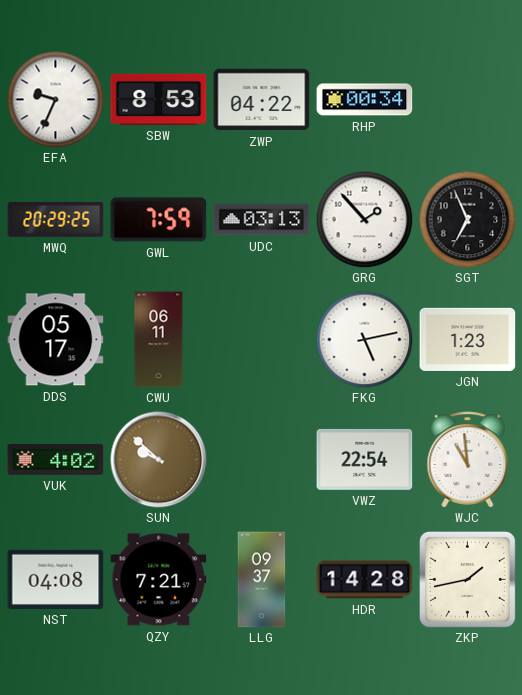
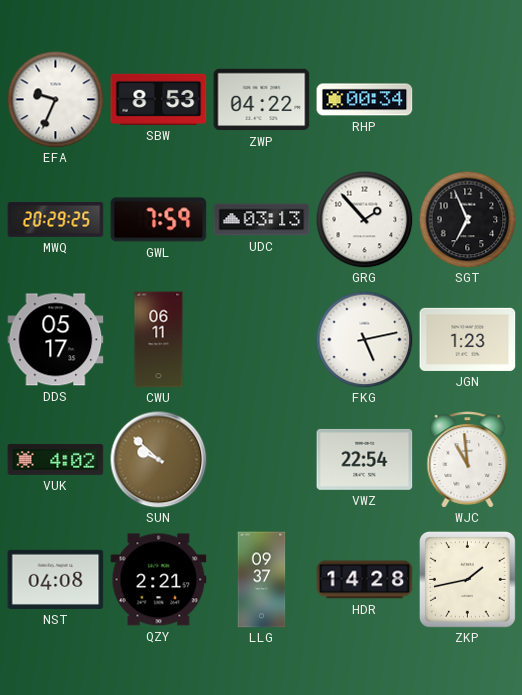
QZY: 7:21 -> 2:21 (159, 580)
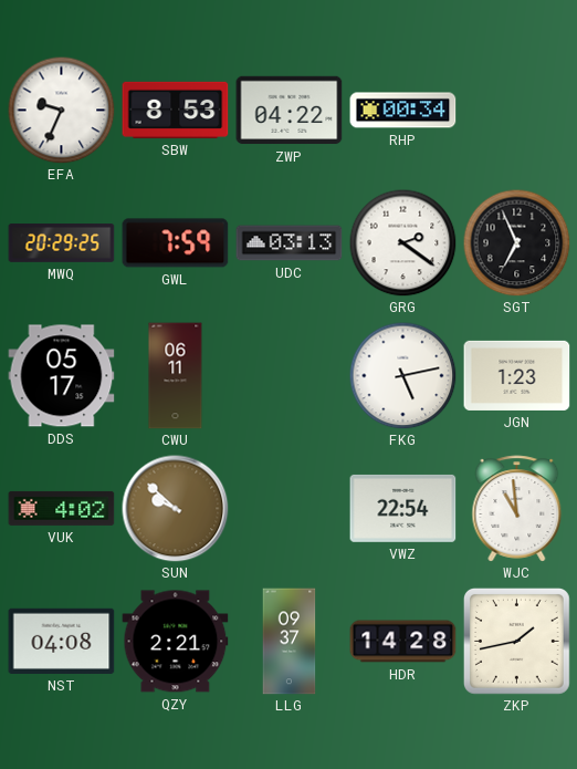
GRG: 1:53 -> 2:21 (402, 242)
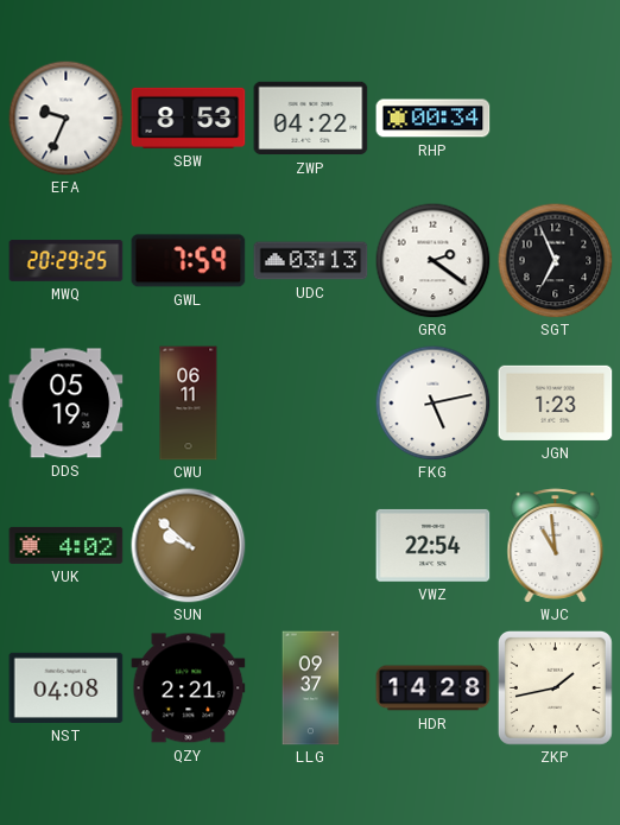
DDS: 05:17 -> 05:19 (67, 404)
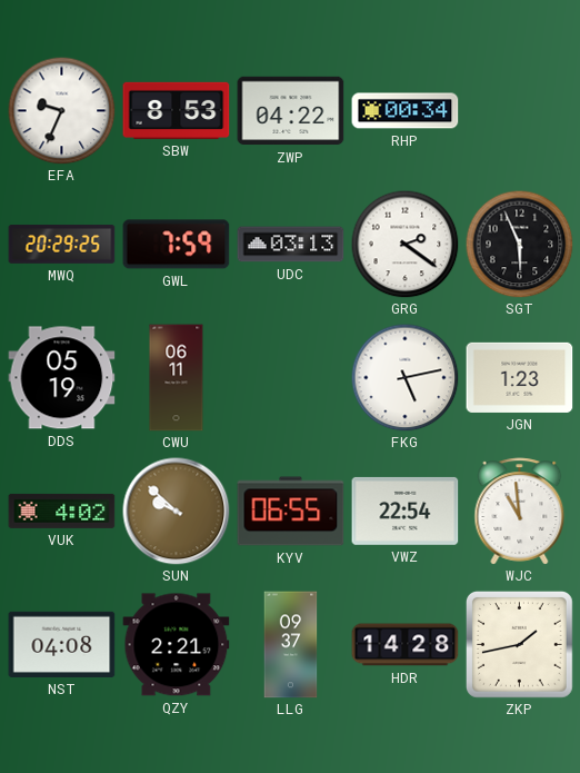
SGT: 6:56 -> 5:56 (519, 244)
KYV: none -> 06:55 (291, 512)
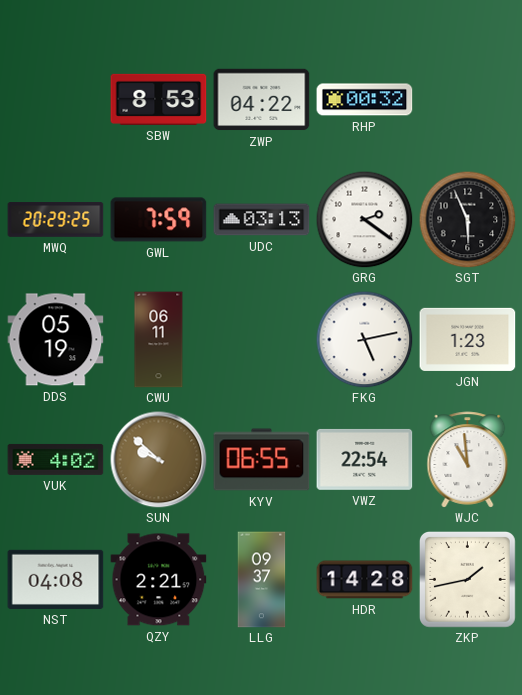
EFA: 9:34 -> none (61, 110)
RHP: 00:34 -> 00:32 (365, 100)
